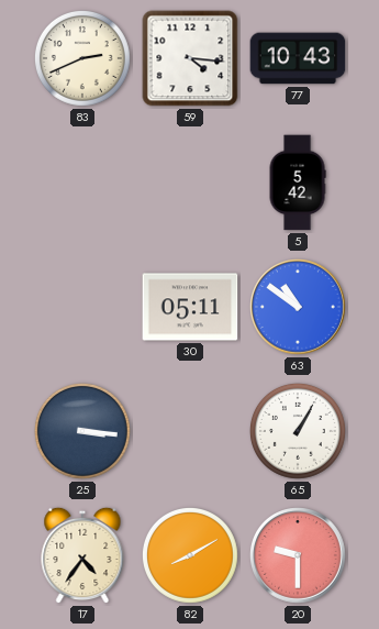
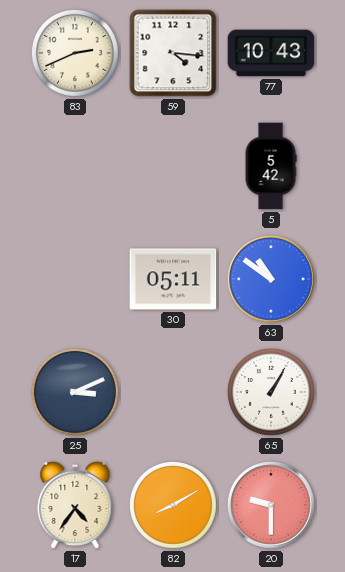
25: 3:16 -> 3:11 (75, 392)
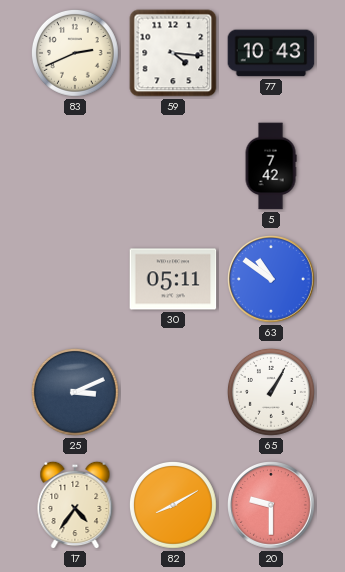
5: 5:42 -> 7:42 (271, 166)
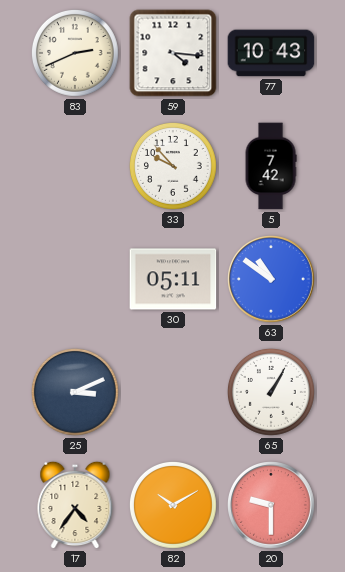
33: none -> 9:53 (173, 166)
82: 8:10 -> 10:10 (173, 505)
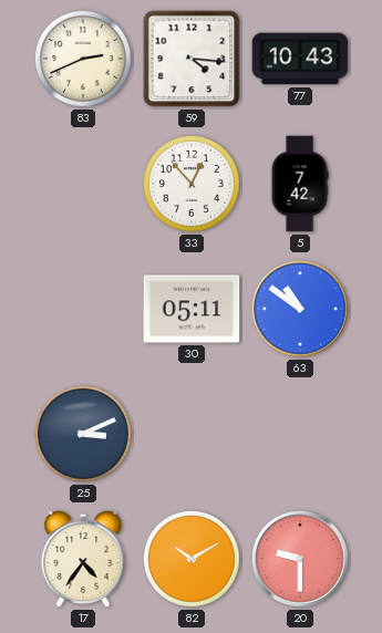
33: 9:53 -> 12:53 (192, 184)
65: 1:05 -> none (271, 392)
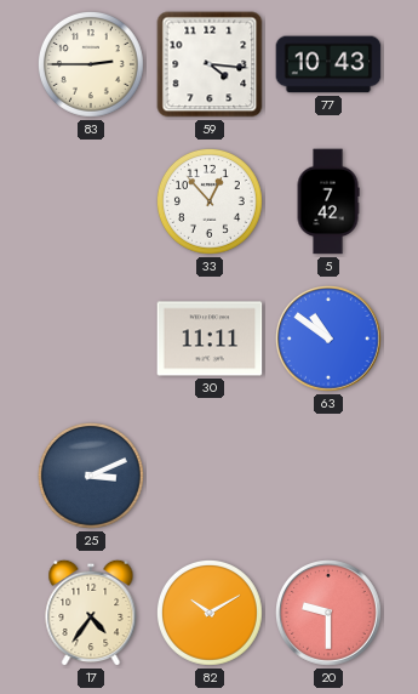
83: 2:41 -> 2:45 (91, 64)
30: 05:11 -> 11:11 (210, 339)
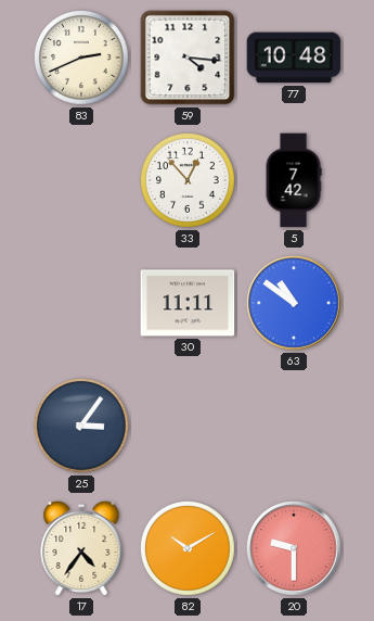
83: 2:45 -> 2:41 (81, 58)
77: 10:43 -> 10:48 (294, 58)
25: 3:11 -> 3:06 (81, 426)
